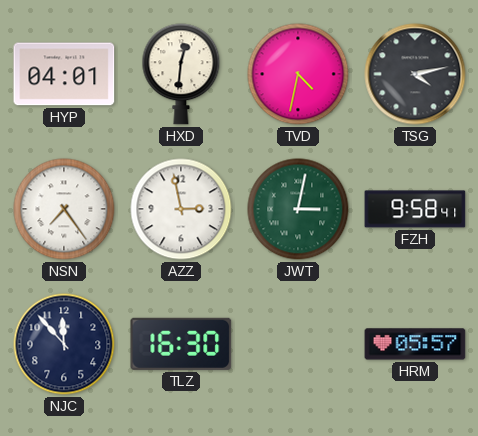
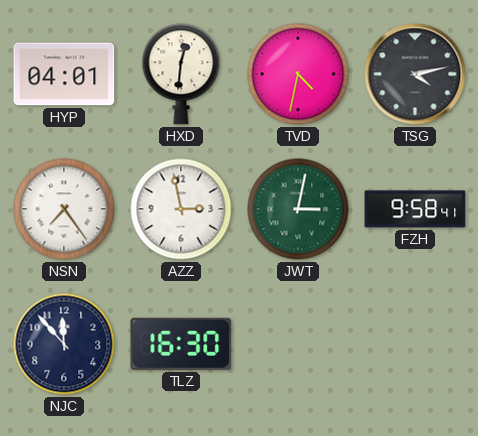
HRM: 05:57 -> none (415, 344)
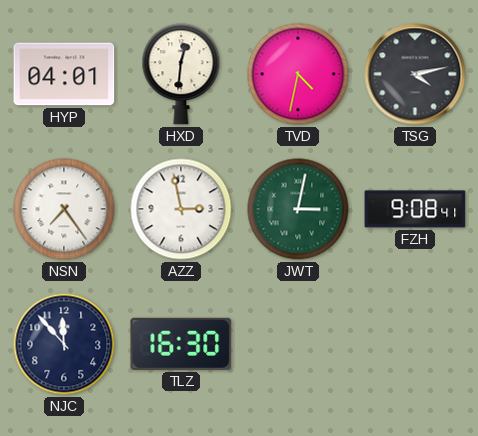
FZH: 9:58 -> 9:08 (415, 209)
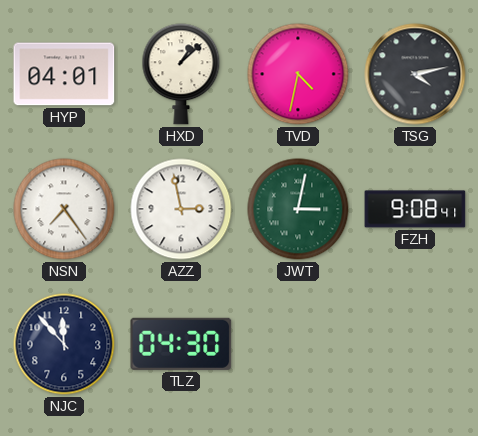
HXD: 12:31 -> 1:08 (181, 74)
TLZ: 16:30 -> 04:30 (181, 344)
